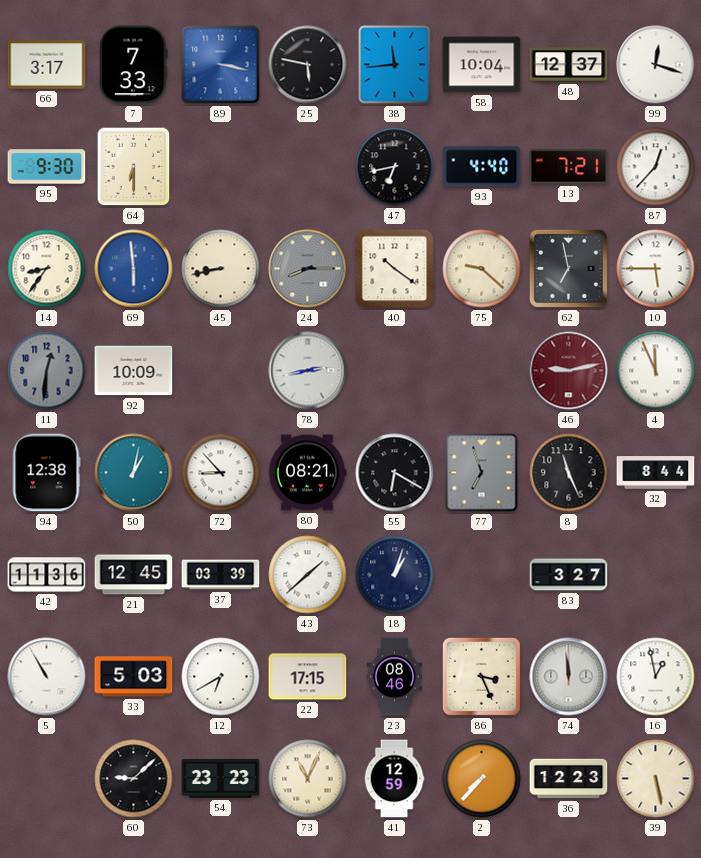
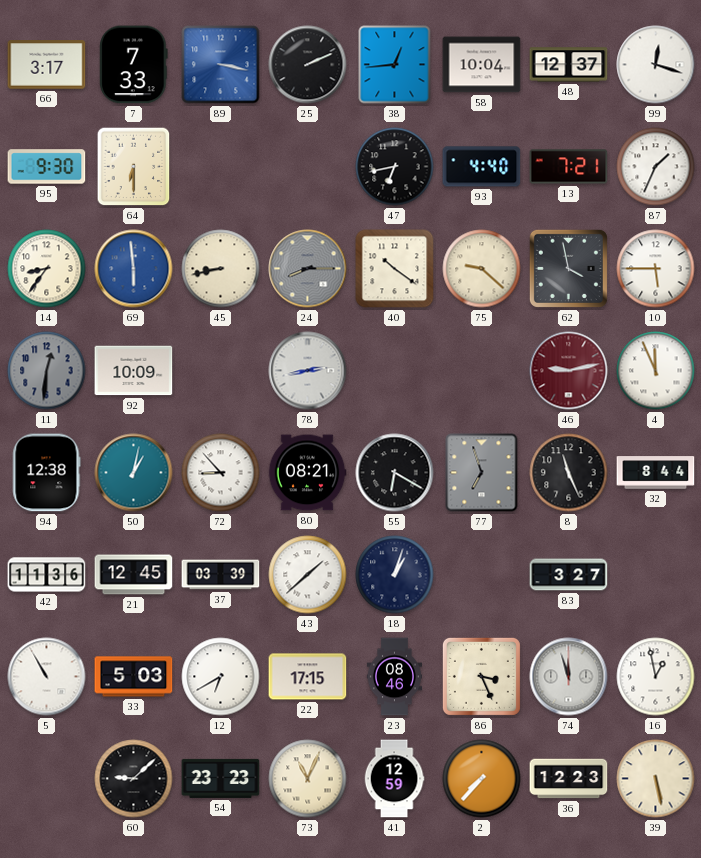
25: 5:47 -> 2:11 (308, 65)
38: 11:44 -> 12:44 (395, 65)
87: 12:37 -> 1:34 (656, 167)
62: 6:58 -> 3:58 (568, 268)
74: 11:59 -> 11:57 (569, 677)
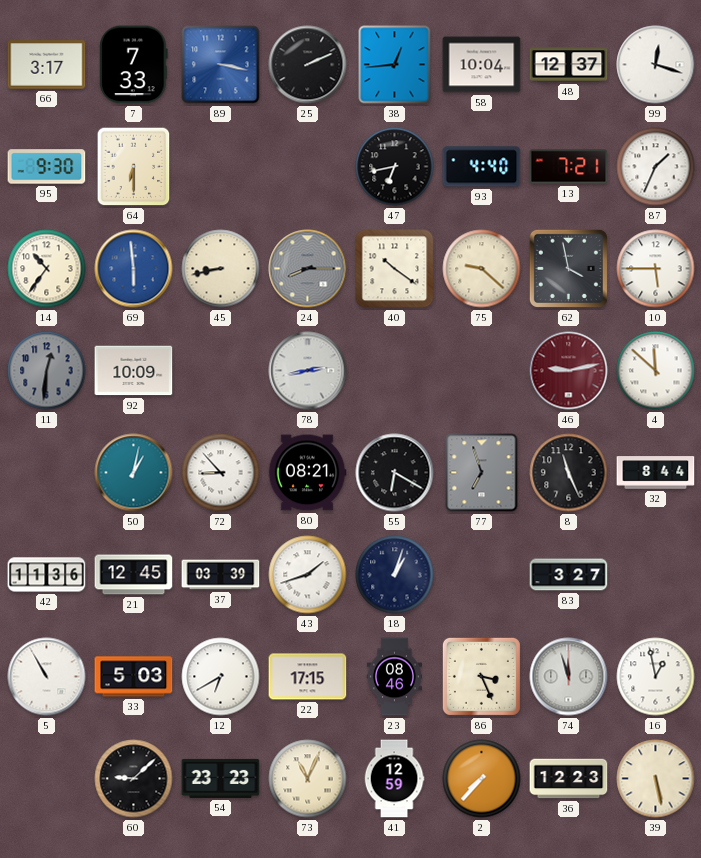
14: 8:36 -> 10:36 (47, 269)
4: 11:56 -> 11:52 (656, 371)
94: 12:38 -> none (46, 473)
43: 1:38 -> 1:42 (308, 575)
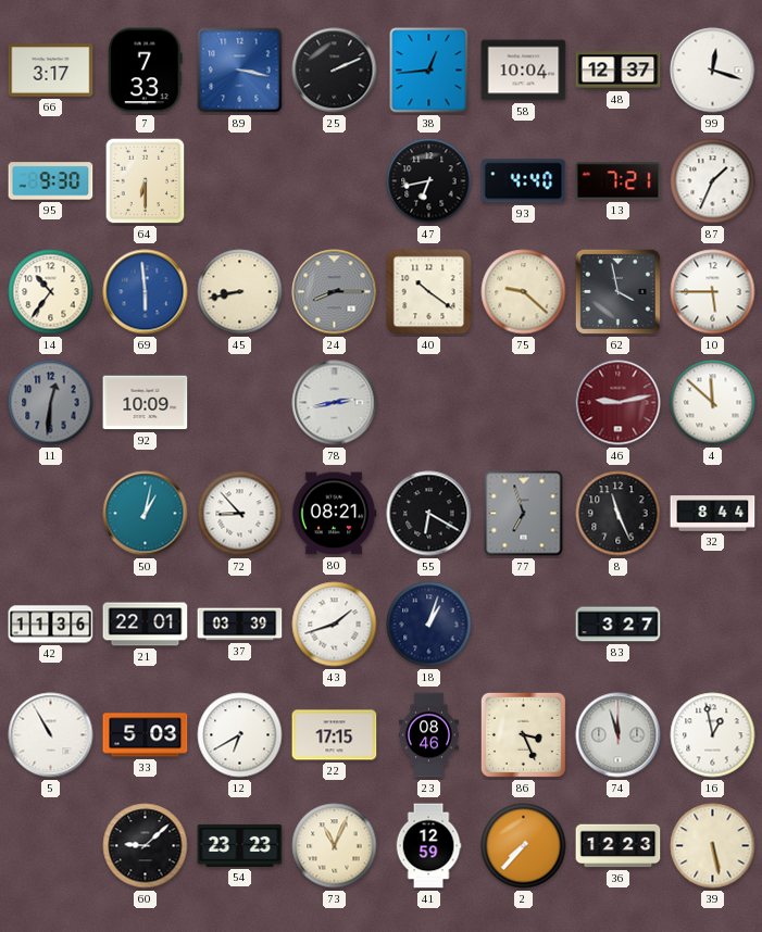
21: 12:45 -> 22:01 (146, 625)
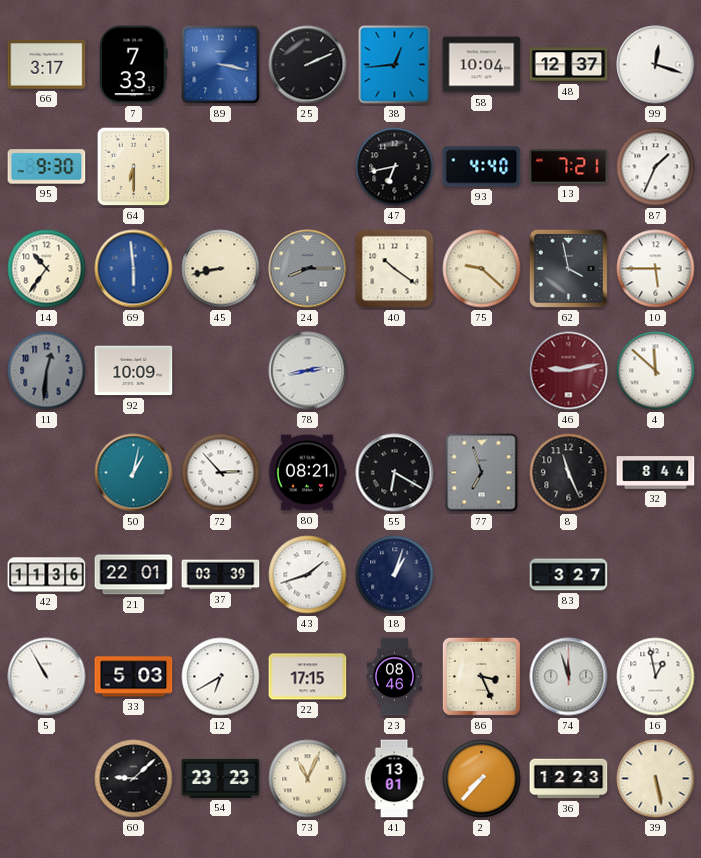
72: 8:53 -> 2:53 (221, 473)
41: 12:59 -> 13:01 (394, 779)
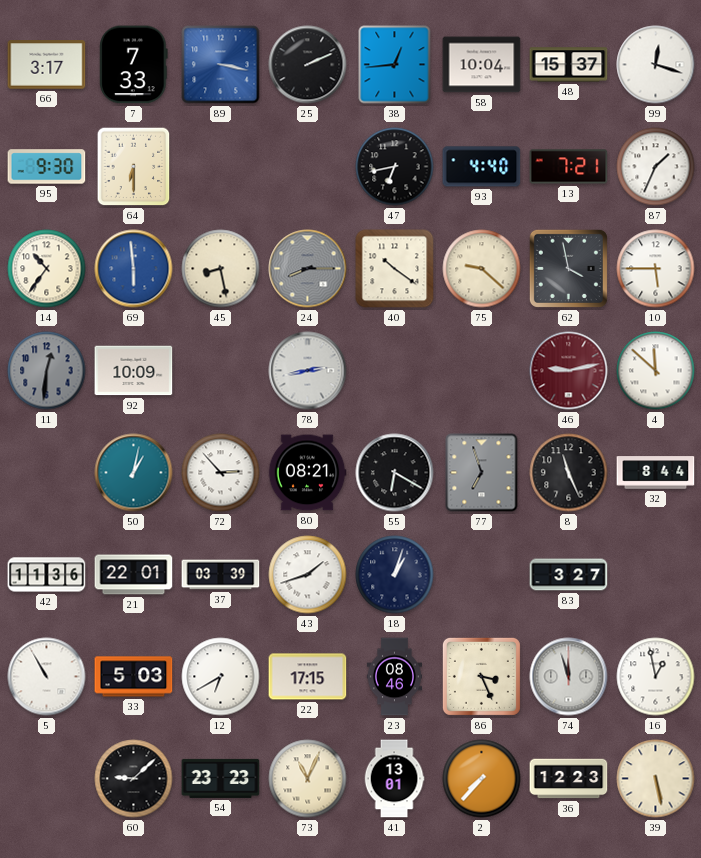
48: 12:37 -> 15:37 (569, 65)
45: 8:43 -> 8:28 (221, 269)
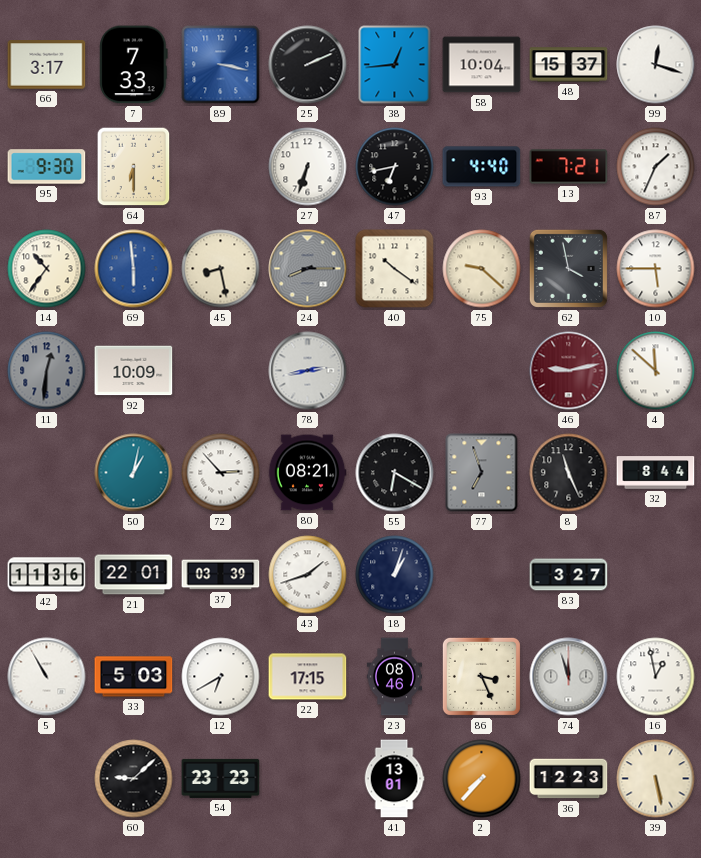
27: none -> 6:33 (308, 167)
73: 11:04 -> none (308, 779)
